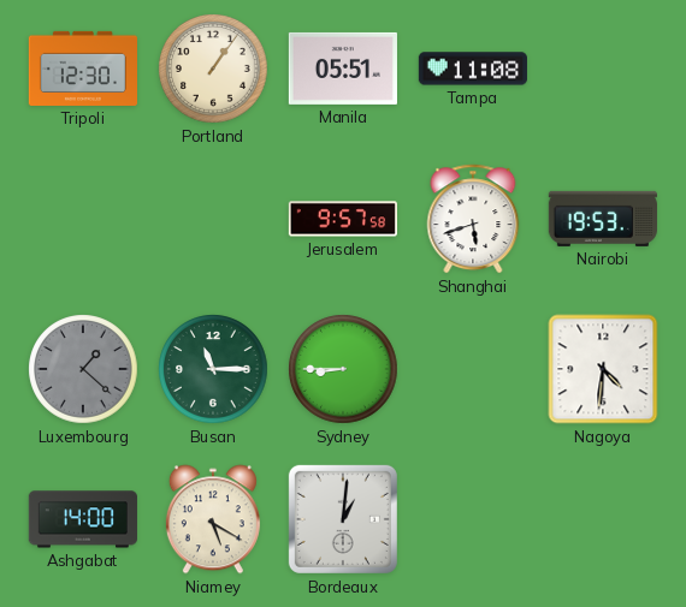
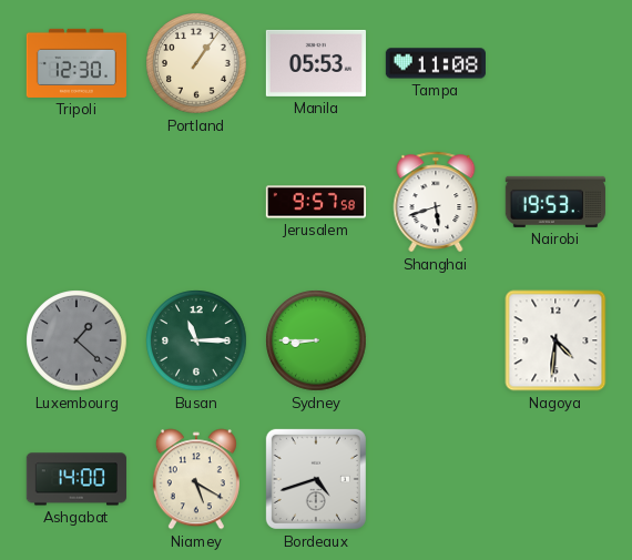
Manila: 05:51 -> 05:53 (316, 63)
Bordeaux: 1:01 -> 4:42 (316, 479)
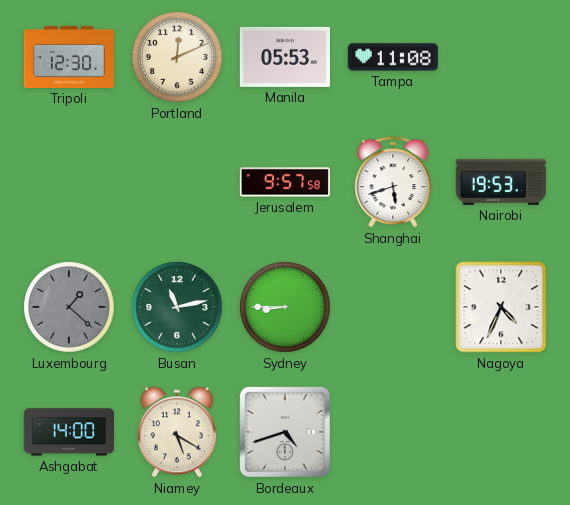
Portland: 1:06 -> 12:11 (177, 57)
Busan: 11:15 -> 11:13 (177, 307)
Nagoya: 4:31 -> 4:34 (501, 307)
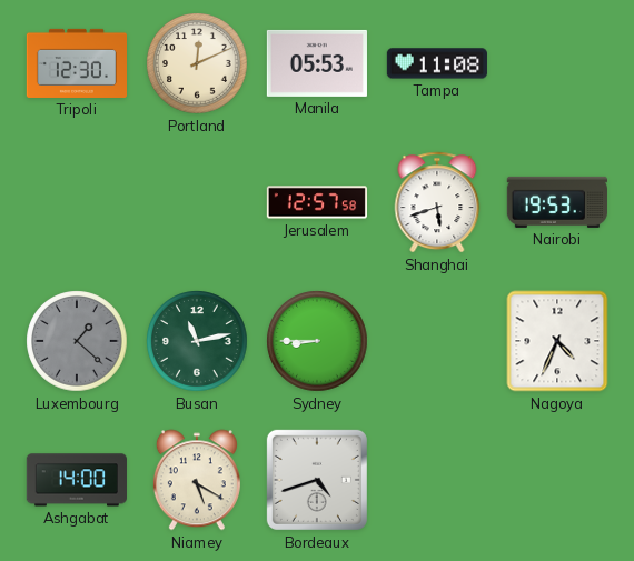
Jerusalem: 9:57 -> 12:57 (317, 202)
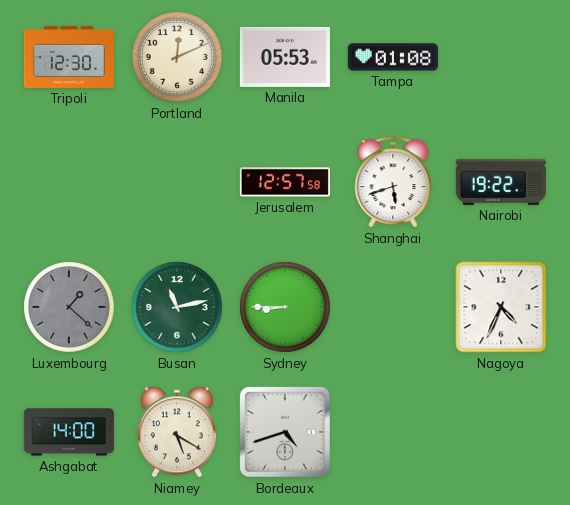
Tampa: 11:08 -> 01:08 (393, 57)
Nairobi: 19:53 -> 19:22 (501, 182)
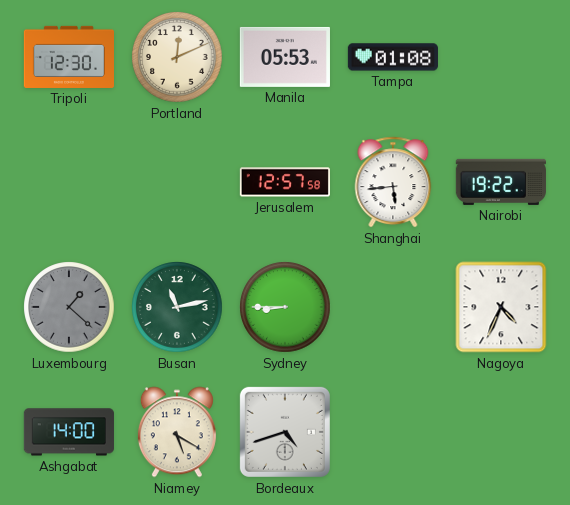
Shanghai: 5:42 -> 5:44 (393, 182)
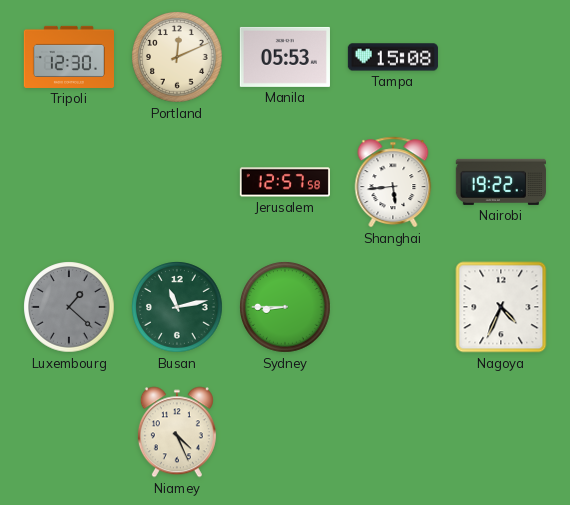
Tampa: 01:08 -> 15:08 (393, 57)
Ashgabat: 14:00 -> none (69, 432)
Niamey: 5:20 -> 4:26 (177, 432)
Bordeaux: 4:42 -> none (285, 432)
